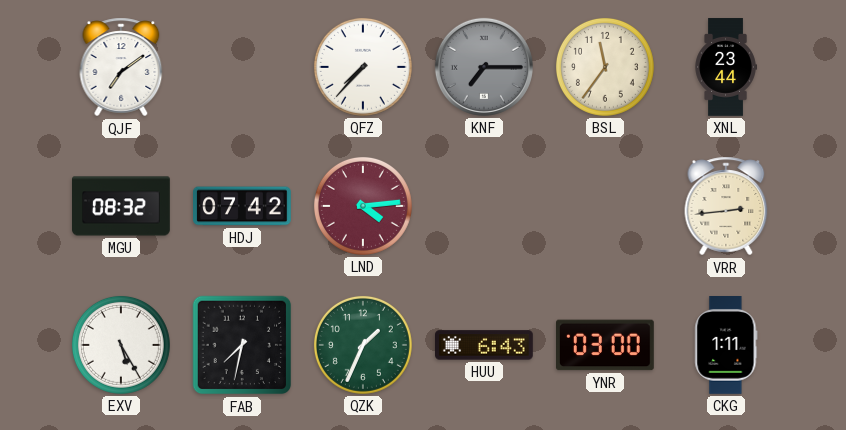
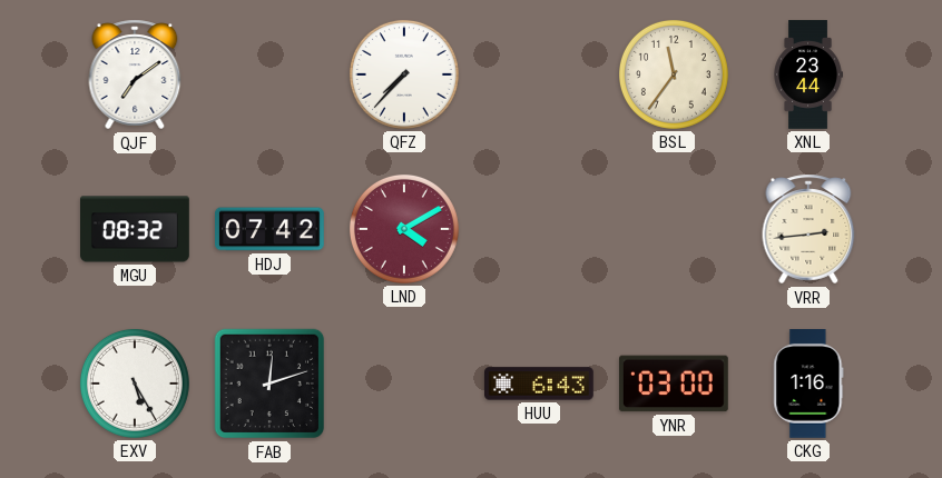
KNF: 7:15 -> none (484, 67)
LND: 4:14 -> 4:10 (404, 229)
FAB: 7:32 -> 12:12 (269, 384)
QZK: 1:34 -> none (363, 345)
CKG: 1:11 -> 1:16 (808, 385)
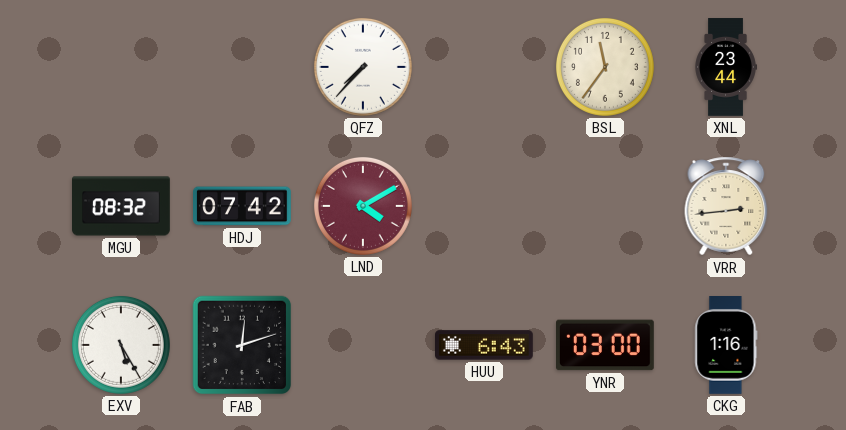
QJF: 7:09 -> none (135, 74)
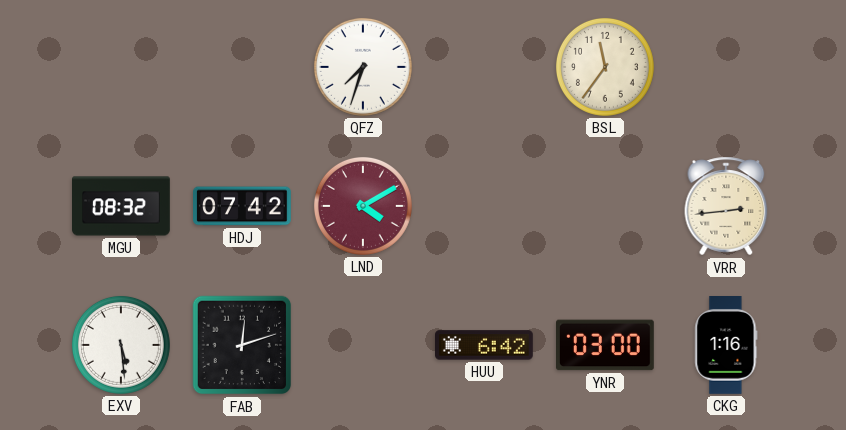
QFZ: 7:37 -> 7:33 (363, 67)
XNL: 23:44 -> none (726, 67)
EXV: 5:25 -> 5:29 (121, 345)
HUU: 6:43 -> 6:42 (485, 345)
